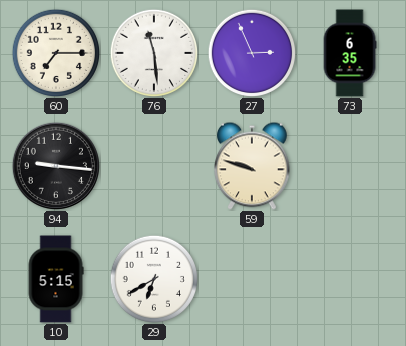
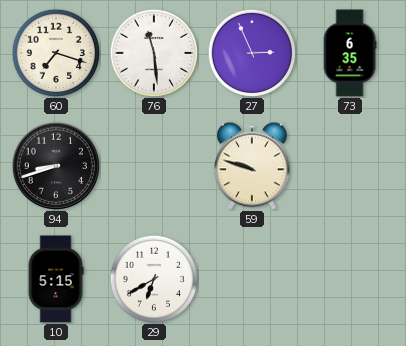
60: 7:15 -> 7:18 (55, 52)
94: 9:16 -> 8:42 (56, 166)
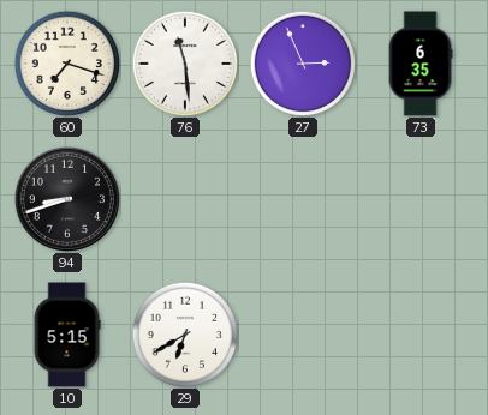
59: 9:48 -> none (253, 166)
